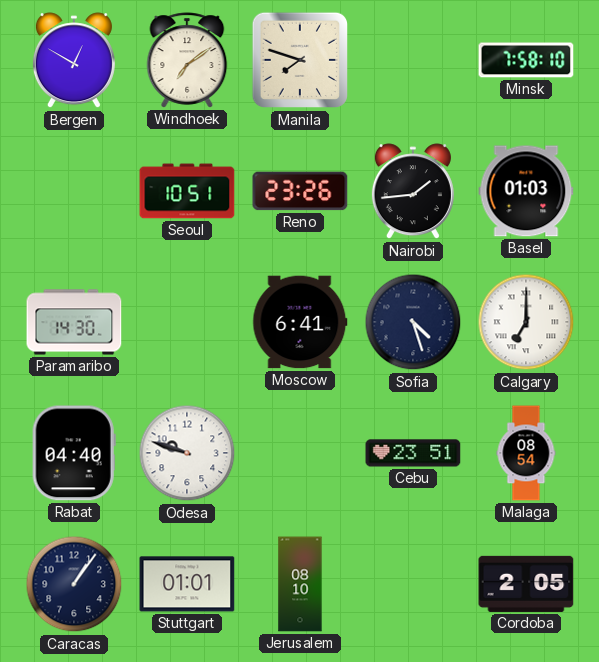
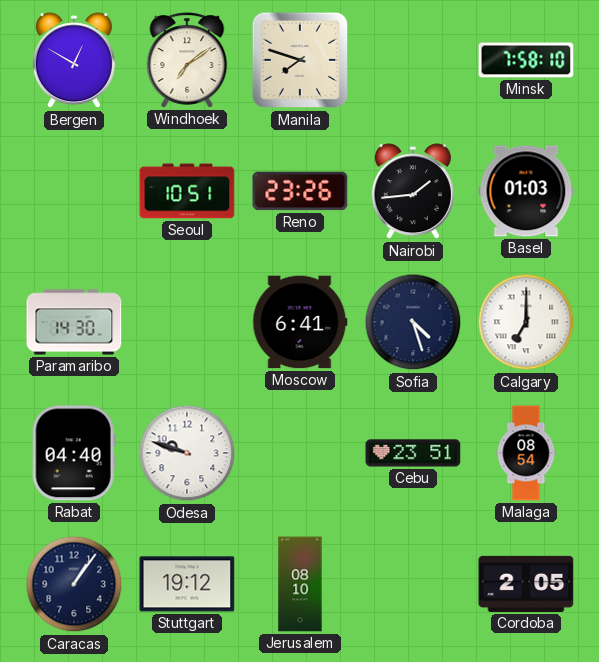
Stuttgart: 01:01 -> 19:12 (187, 584)
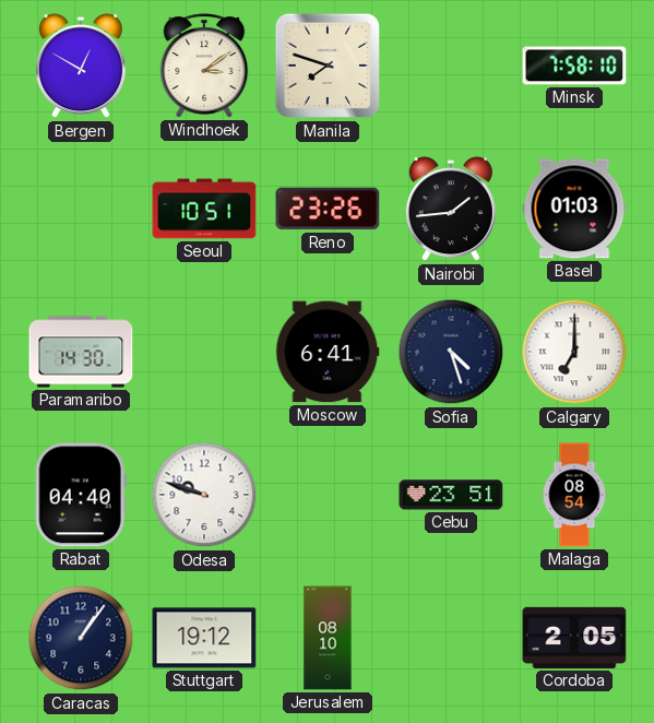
Windhoek: 7:09 -> 3:09 (204, 66)
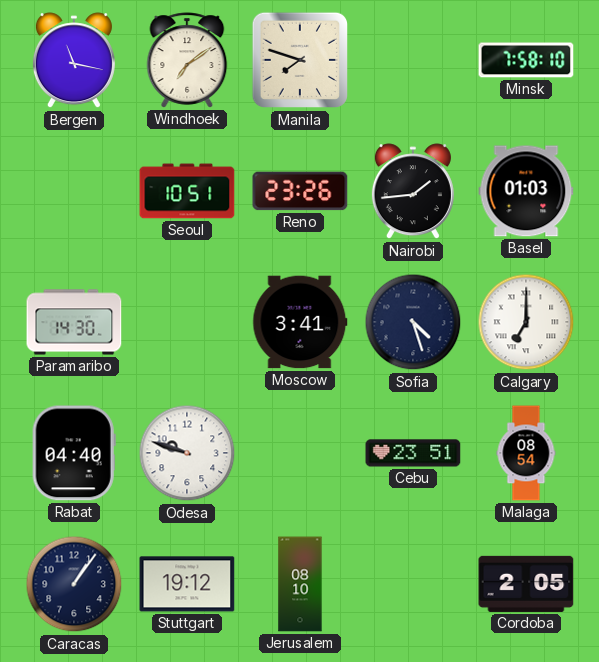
Bergen: 12:50 -> 11:17 (74, 61)
Windhoek: 3:09 -> 7:09 (187, 60)
Moscow: 6:41 -> 3:41 (300, 322)
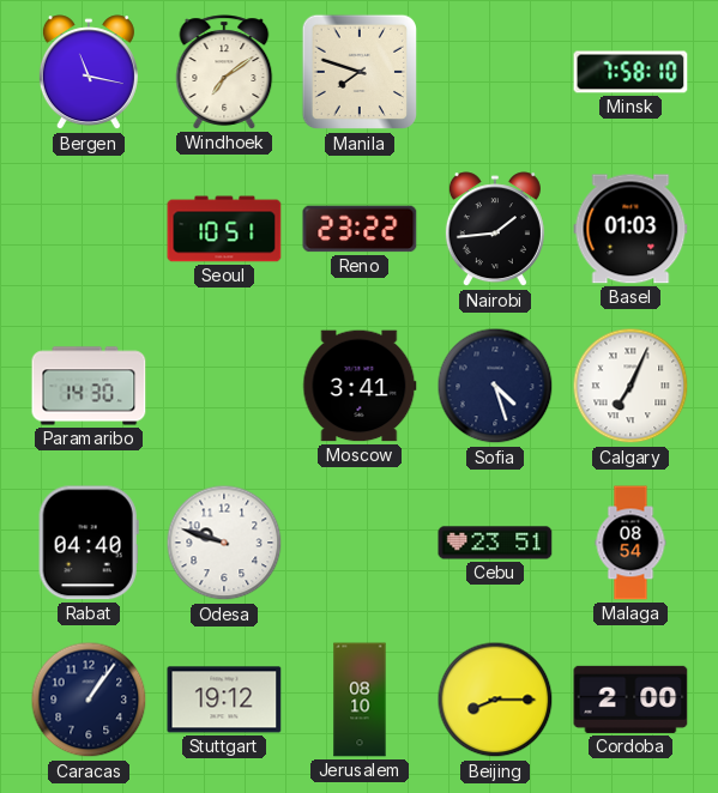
Reno: 23:26 -> 23:22 (360, 229)
Calgary: 7:00 -> 7:04 (630, 386)
Beijing: none -> 8:15 (495, 700)
Cordoba: 2:05 -> 2:00 (630, 700)
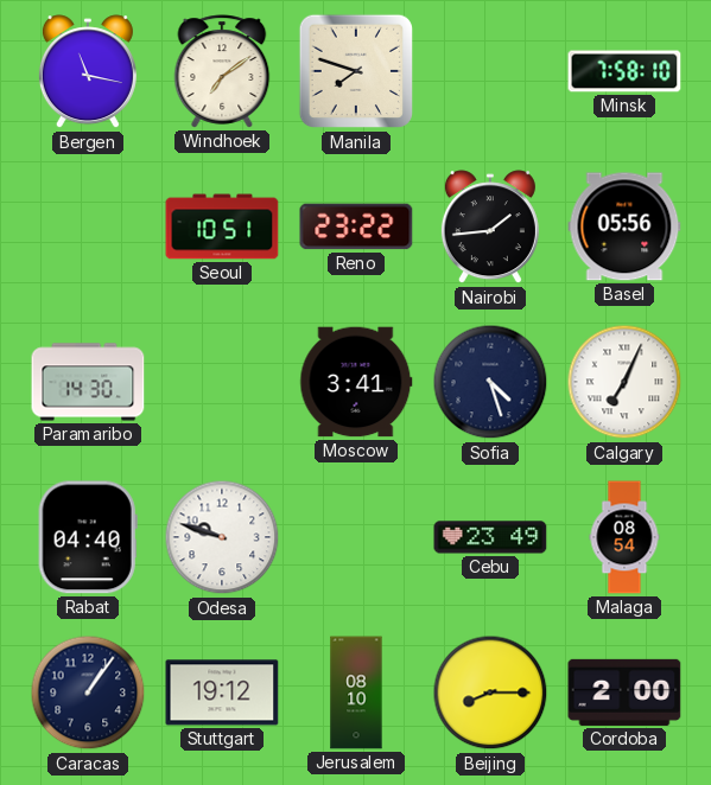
Basel: 01:03 -> 05:56 (624, 226)
Cebu: 23:51 -> 23:49 (490, 537)
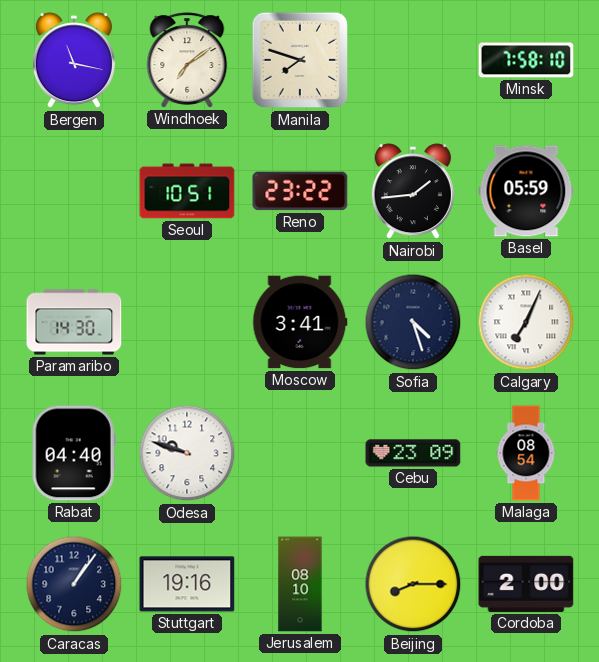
Basel: 05:56 -> 05:59 (526, 191)
Cebu: 23:49 -> 23:09 (413, 453)
Stuttgart: 19:12 -> 19:16 (187, 584)
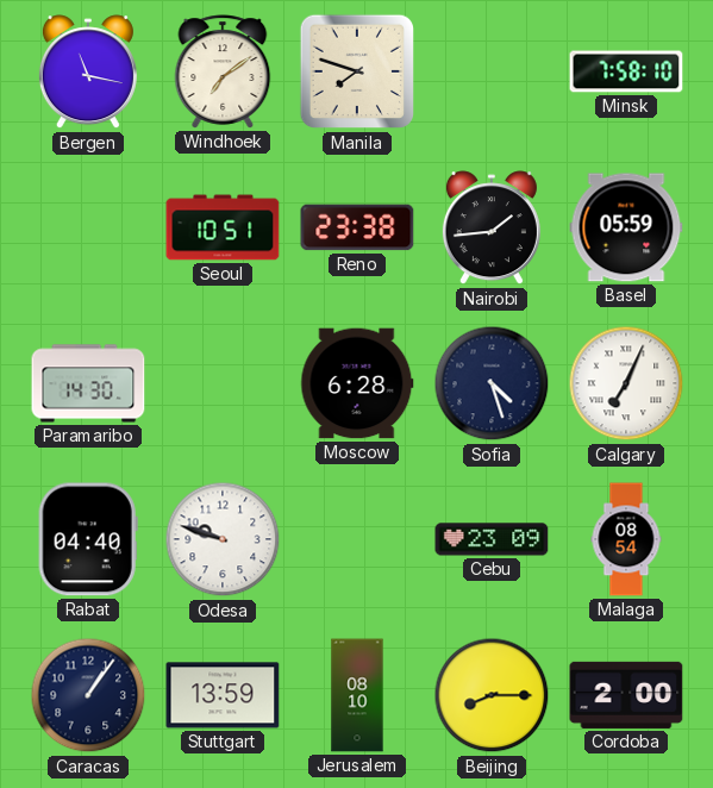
Reno: 23:22 -> 23:38 (357, 227)
Moscow: 3:41 -> 6:28 (357, 383)
Stuttgart: 19:16 -> 13:59 (223, 695)
